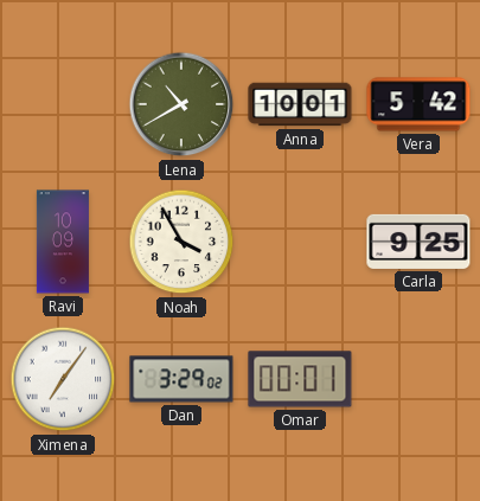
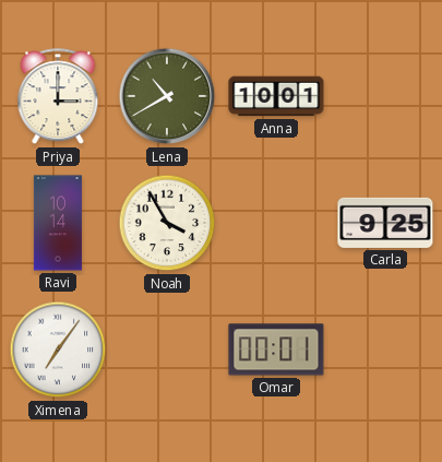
Priya: none -> 3:00 (58, 97)
Vera: 5:42 -> none (418, 104)
Ravi: 10:09 -> 10:14 (58, 223)
Dan: 3:29 -> none (181, 379)
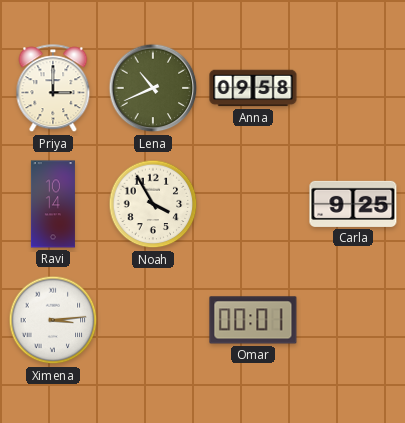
Lena: 10:40 -> 10:41 (153, 88)
Anna: 10:01 -> 09:58 (253, 88)
Ximena: 7:06 -> 3:14 (53, 320)
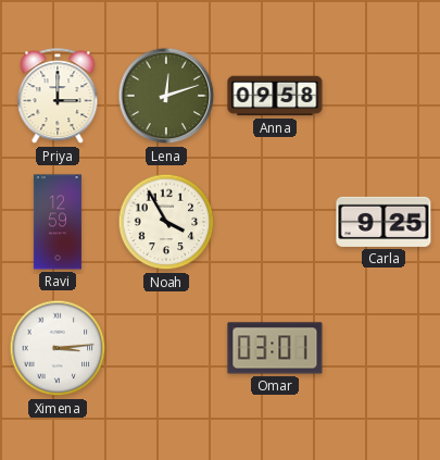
Lena: 10:41 -> 12:12 (166, 96)
Ravi: 10:14 -> 12:59 (58, 222)
Omar: 00:01 -> 03:01 (275, 348)
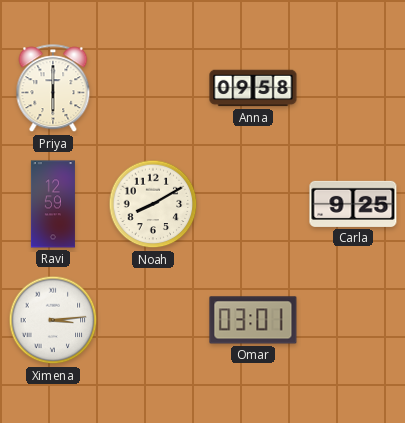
Priya: 3:00 -> 6:00 (53, 89)
Lena: 12:12 -> none (166, 96)
Noah: 3:55 -> 8:10 (153, 204)
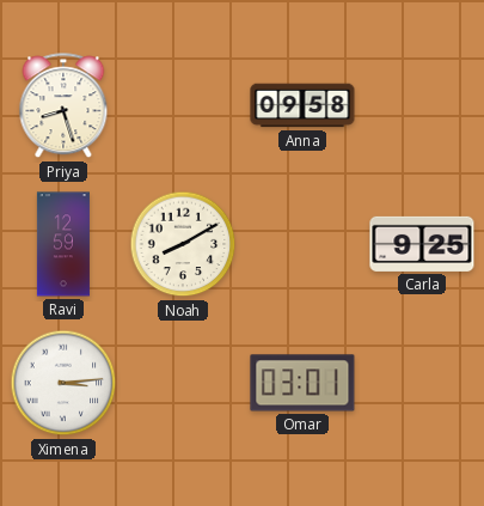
Priya: 6:00 -> 8:27 (63, 106)
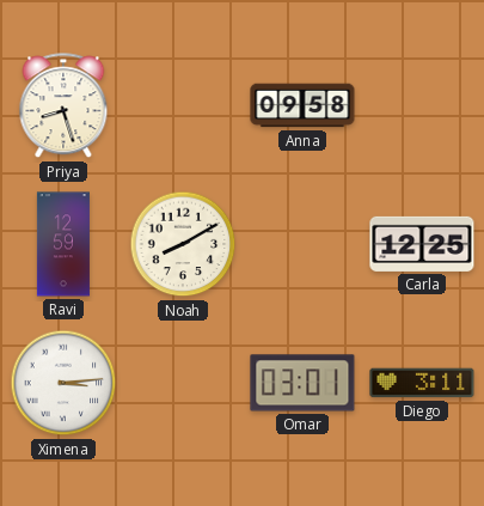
Carla: 9:25 -> 12:25 (422, 244)
Diego: none -> 3:11 (422, 383)
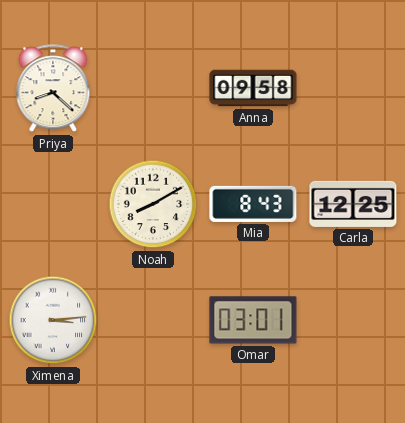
Priya: 8:27 -> 8:22 (53, 89)
Ravi: 12:59 -> none (63, 244)
Mia: none -> 8:43 (253, 204)
Diego: 3:11 -> none (422, 383)
